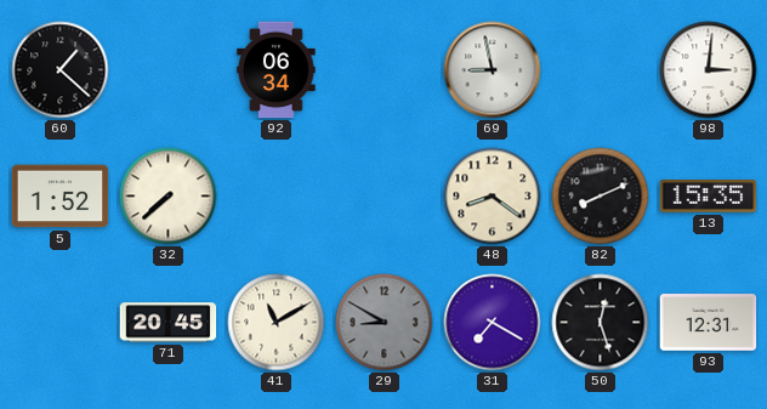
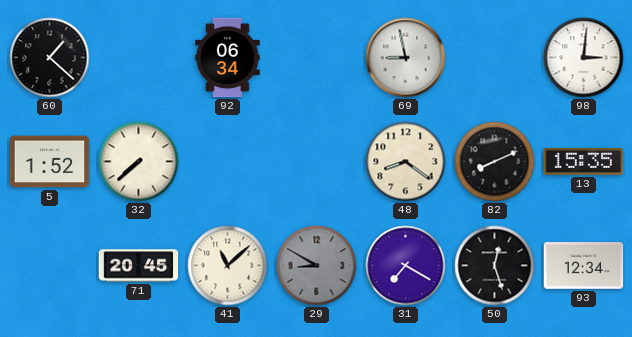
41: 11:10 -> 11:08 (228, 266)
93: 12:31 -> 12:34 (584, 266)
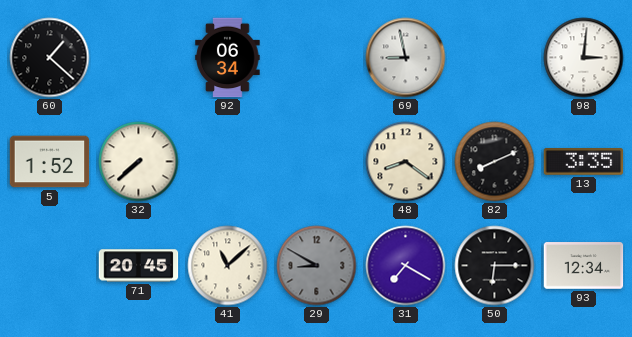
13: 15:35 -> 3:35 (584, 162)
50: 12:27 -> 6:15 (495, 266)
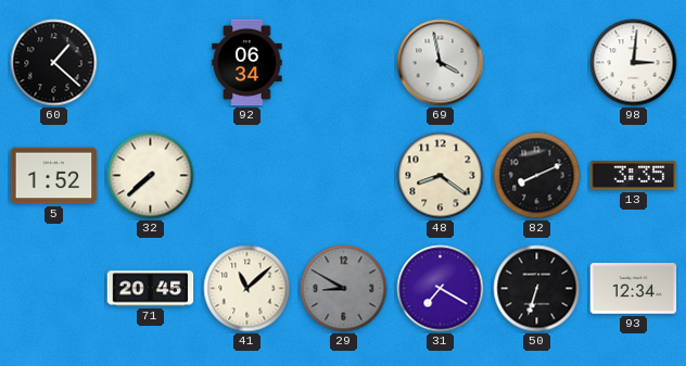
69: 8:58 -> 3:58 (441, 63)
50: 6:15 -> 6:33 (537, 289)
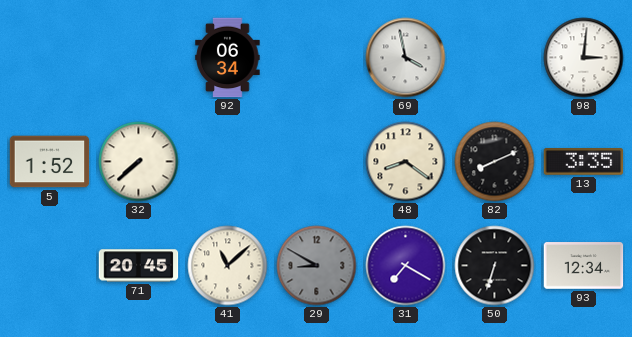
60: 1:22 -> none (54, 63)
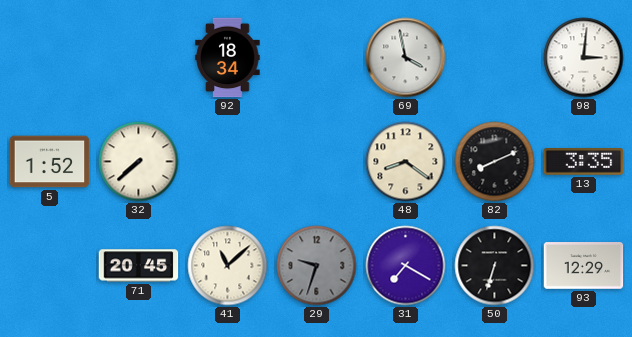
92: 06:34 -> 18:34 (228, 58)
29: 8:50 -> 9:33 (317, 266)
93: 12:34 -> 12:29 (584, 266)
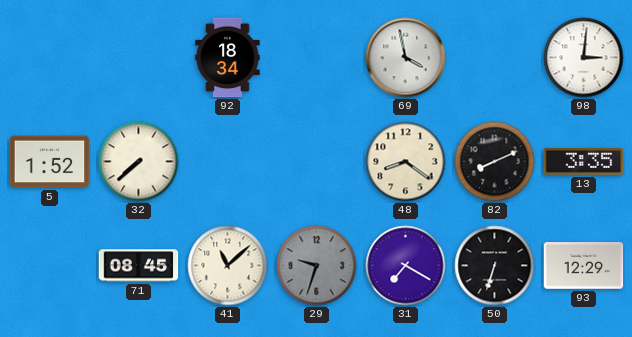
71: 20:45 -> 08:45 (139, 266)
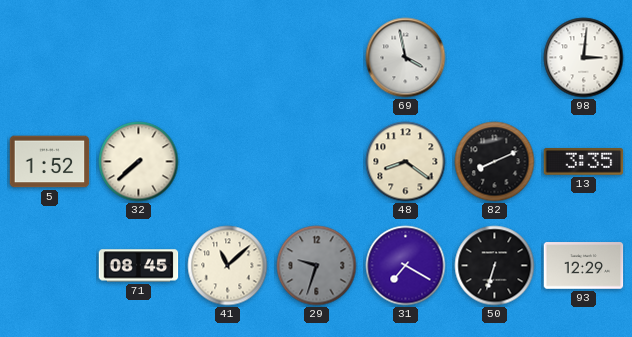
92: 18:34 -> none (228, 58)
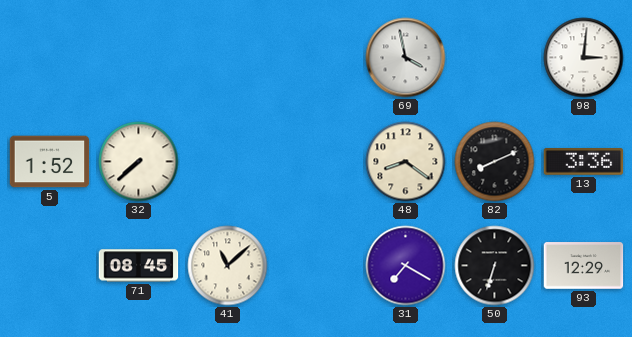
13: 3:35 -> 3:36 (584, 162)
29: 9:33 -> none (317, 266)
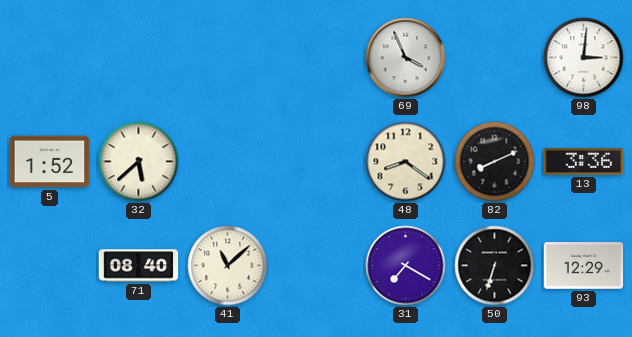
69: 3:58 -> 3:56 (406, 58)
32: 7:38 -> 5:38 (139, 162)
71: 08:45 -> 08:40 (139, 266)
